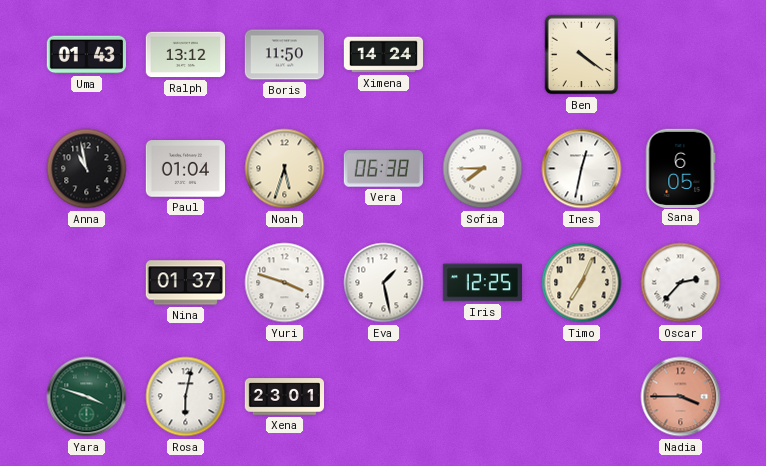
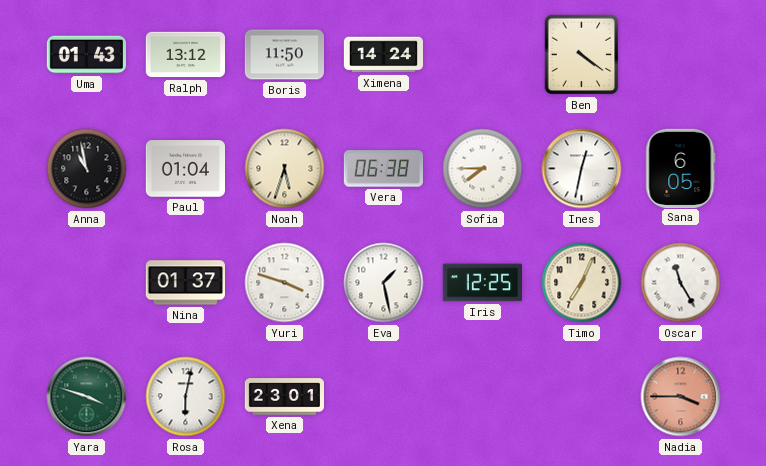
Oscar: 2:37 -> 11:25 (681, 283)
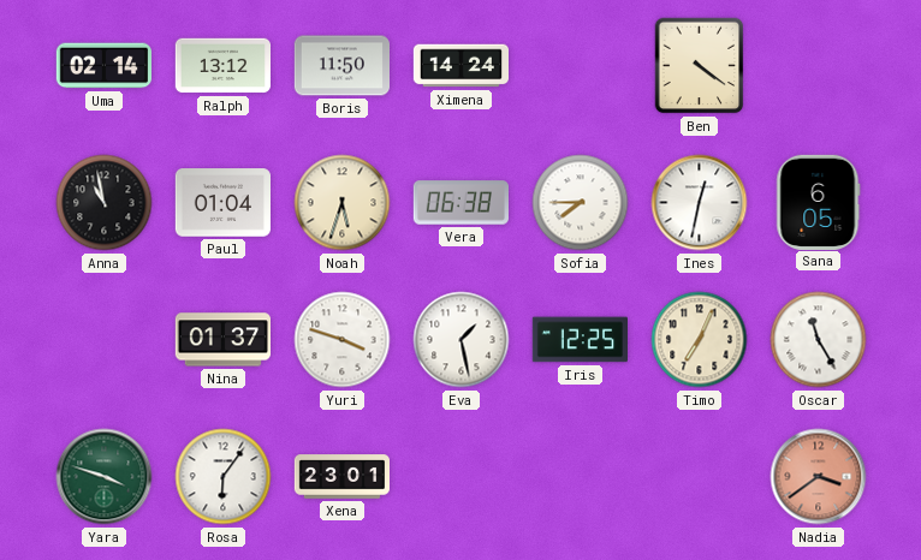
Uma: 01:43 -> 02:14 (103, 66)
Rosa: 6:02 -> 6:06 (224, 477)
Nadia: 3:45 -> 3:39 (819, 477)
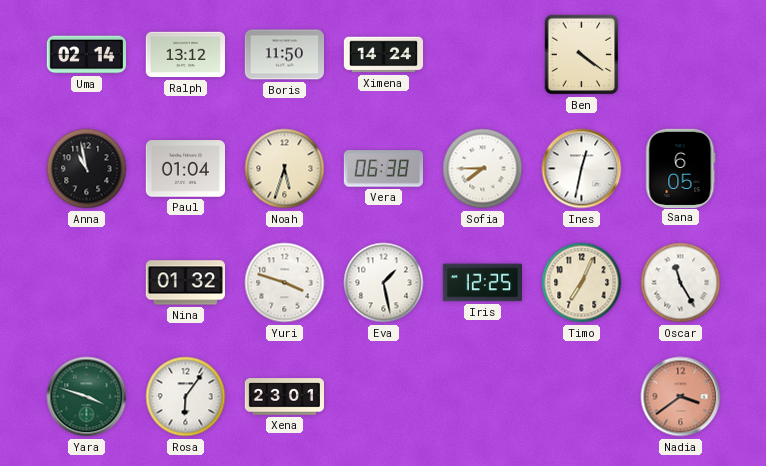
Nina: 01:37 -> 01:32 (185, 283)
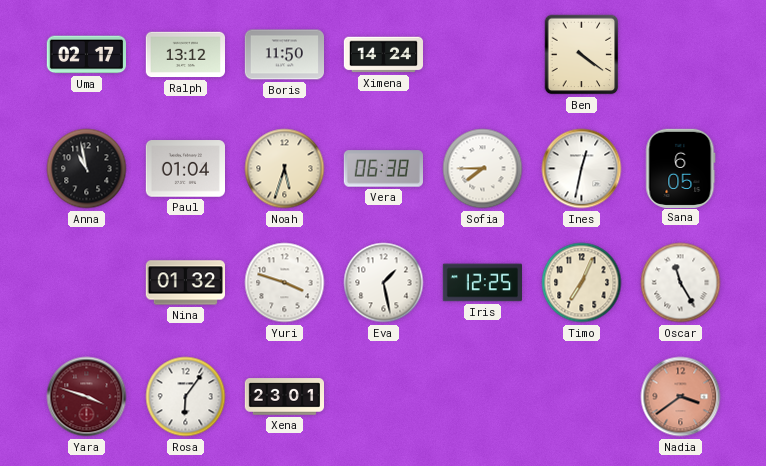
Uma: 02:14 -> 02:17 (86, 55)
Yara dial: green -> burgundy (87, 397)
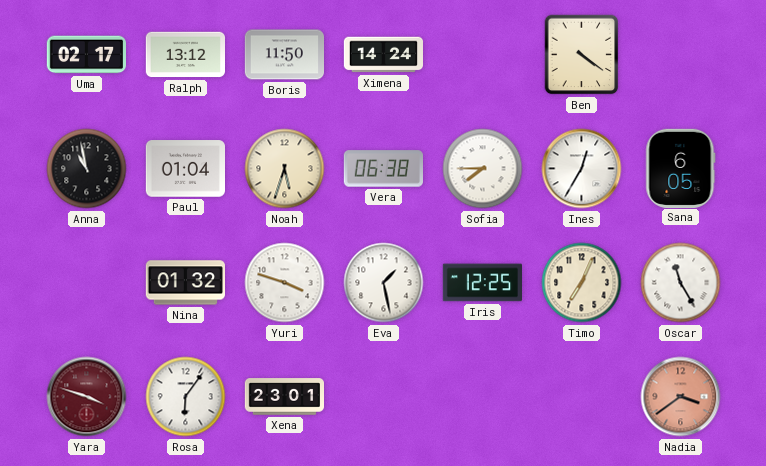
Ines: 12:32 -> 12:35 (582, 169)
